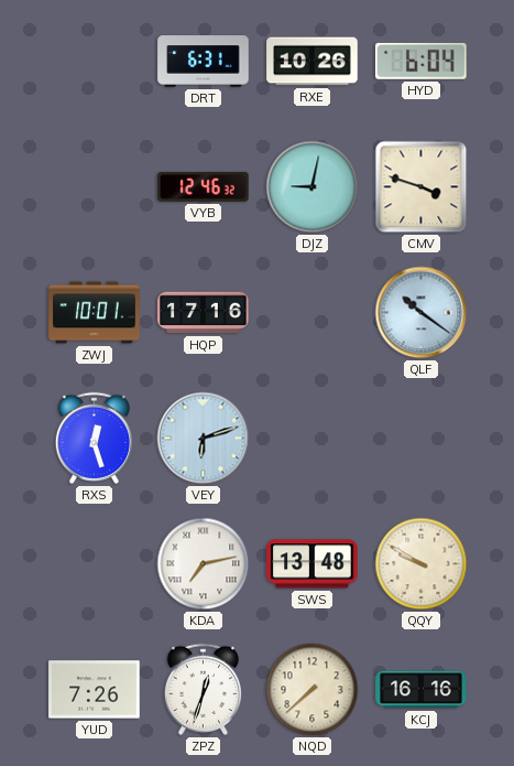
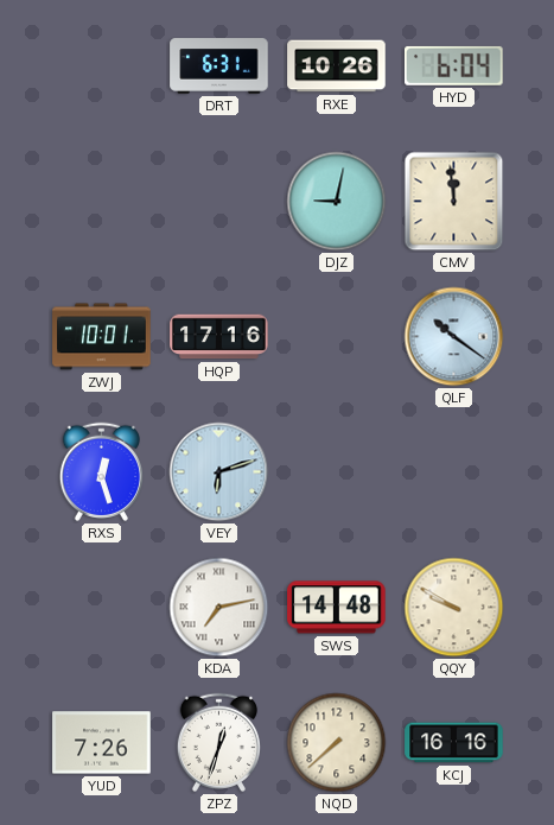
VYB: 12:46 -> none (204, 186)
CMV: 3:48 -> 11:59 (454, 202)
SWS: 13:48 -> 14:48 (337, 608)
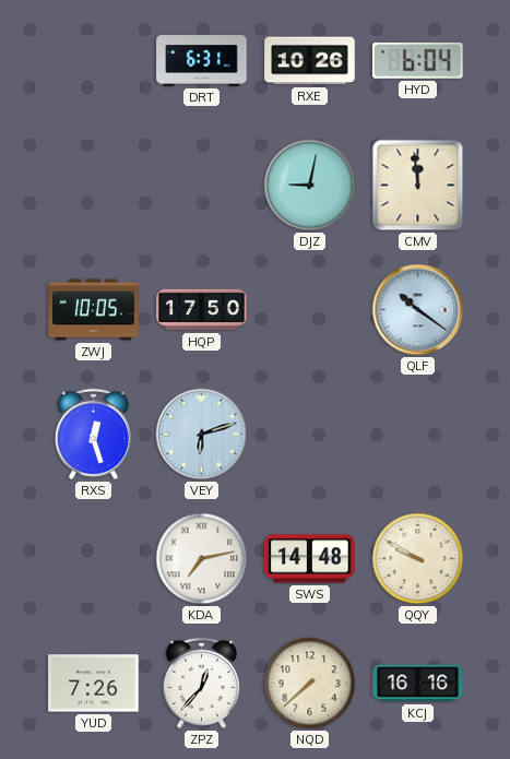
ZWJ: 10:01 -> 10:05 (94, 310)
HQP: 17:16 -> 17:50 (202, 310)
ZPZ: 12:33 -> 12:37 (201, 683)
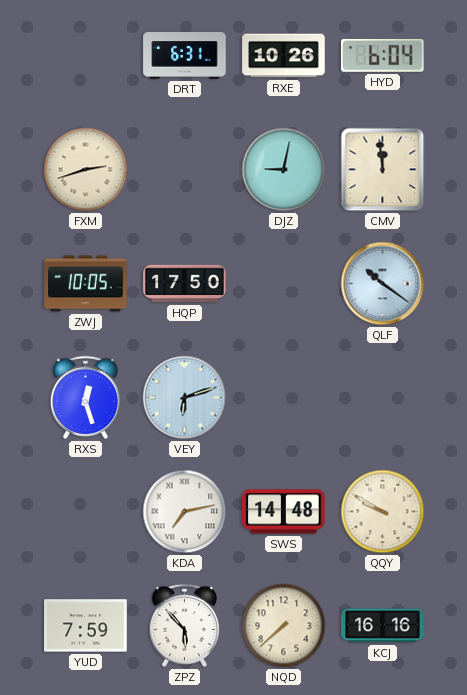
FXM: none -> 2:42 (86, 170)
YUD: 7:26 -> 7:59 (86, 626)
ZPZ: 12:37 -> 5:53 (184, 625)
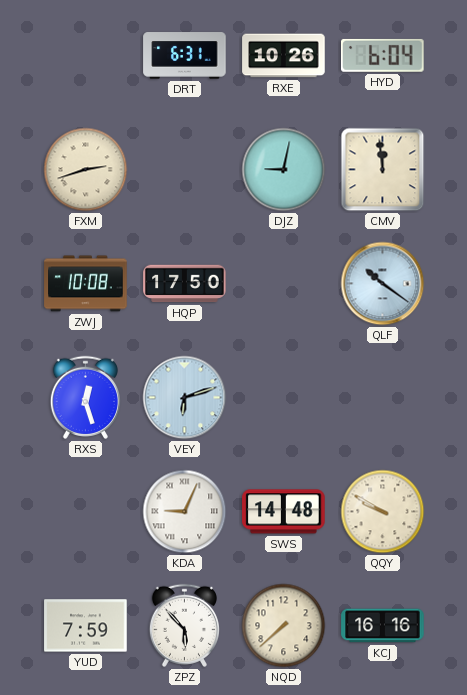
ZWJ: 10:05 -> 10:08 (86, 284)
KDA: 7:13 -> 9:04 (185, 512)
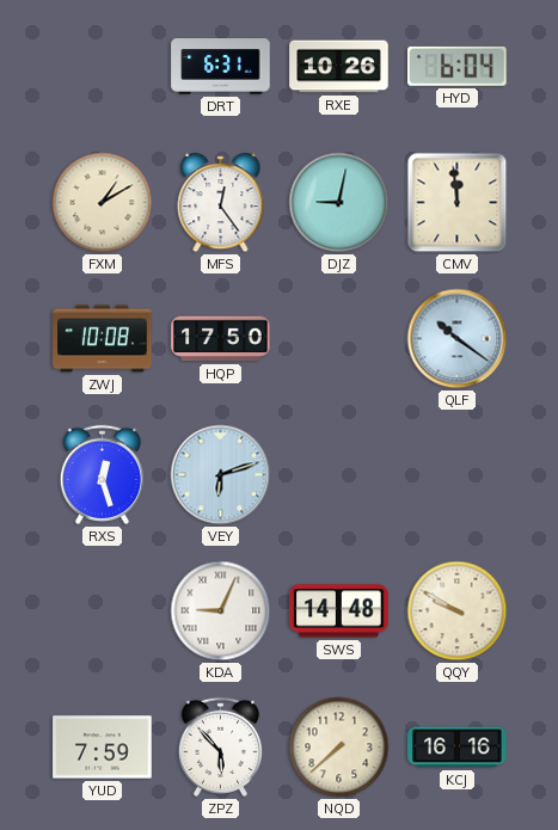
FXM: 2:42 -> 1:10 (103, 203)
MFS: none -> 12:24 (221, 203)
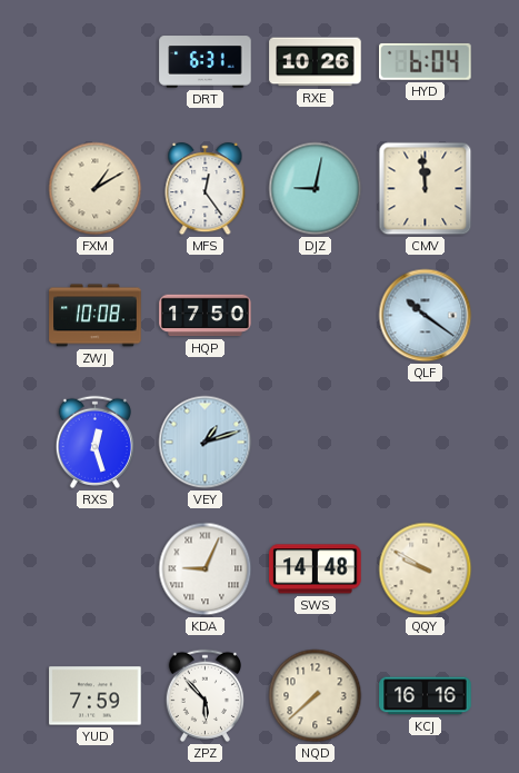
VEY: 6:12 -> 1:12 (206, 443)
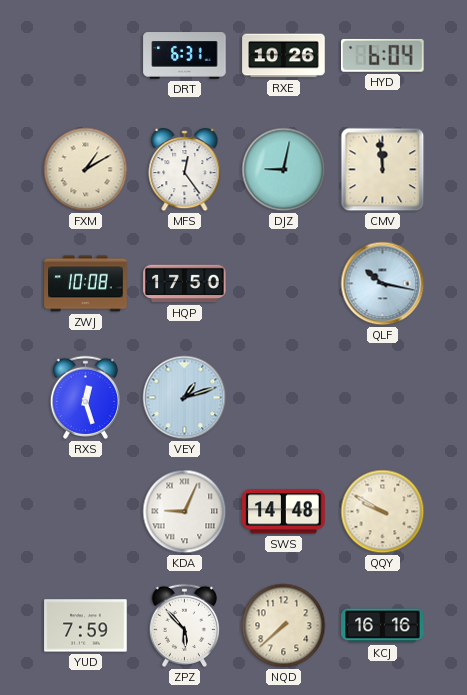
QLF: 10:21 -> 10:17 (383, 284)
